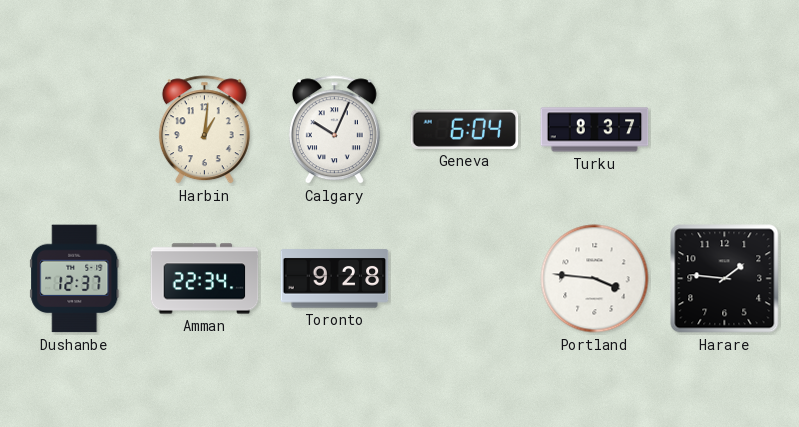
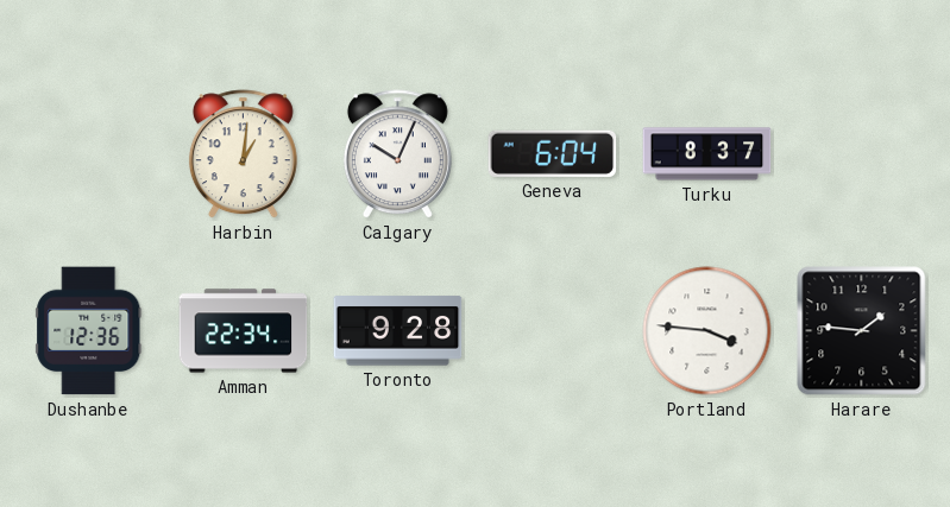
Dushanbe: 12:37 -> 12:36 (89, 331)
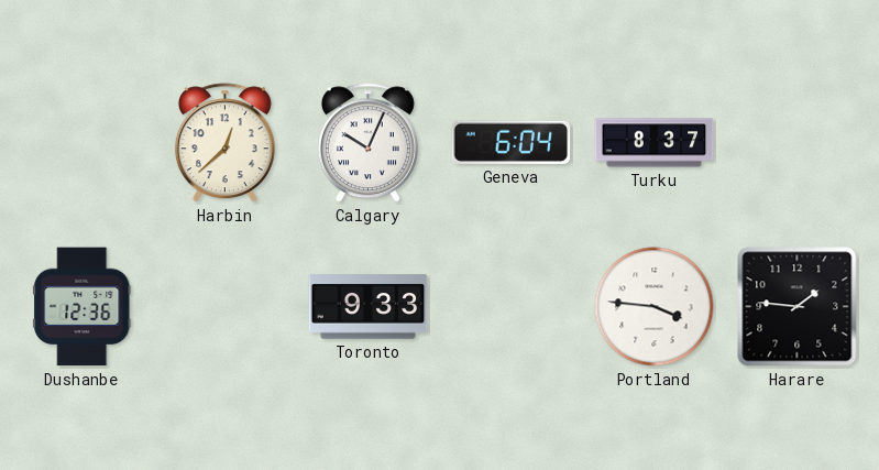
Harbin: 1:01 -> 12:38 (224, 143)
Amman: 22:34 -> none (244, 331)
Toronto: 9:28 -> 9:33 (369, 307)
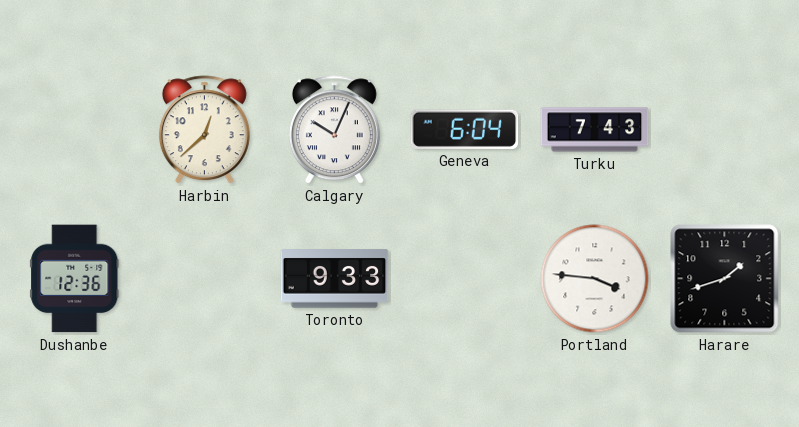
Turku: 8:37 -> 7:43 (595, 130)
Harare: 1:46 -> 1:42 (725, 279)
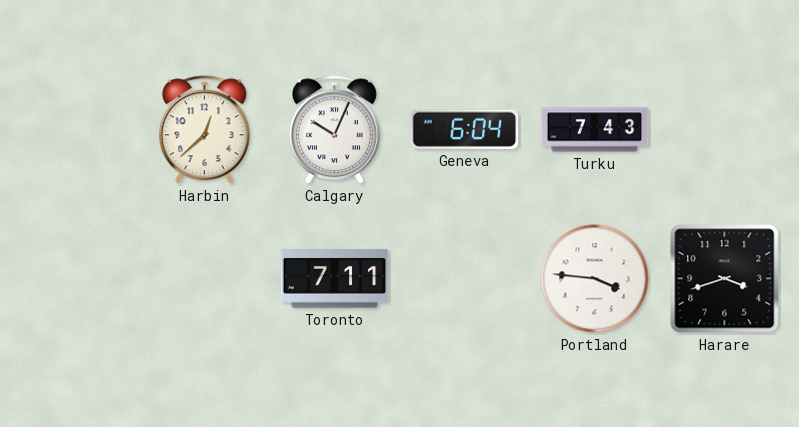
Dushanbe: 12:36 -> none (75, 279)
Toronto: 9:33 -> 7:11 (335, 279)
Harare: 1:42 -> 3:42 (725, 279)
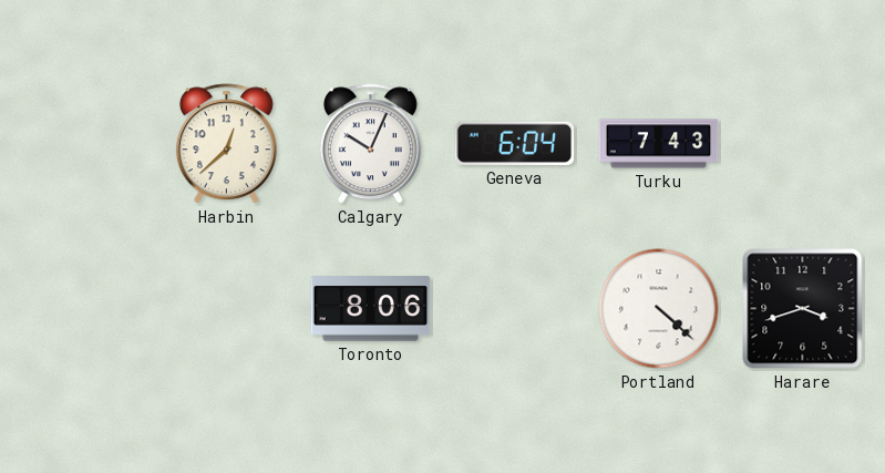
Toronto: 7:11 -> 8:06 (371, 309)
Portland: 3:46 -> 4:22 (659, 309)
